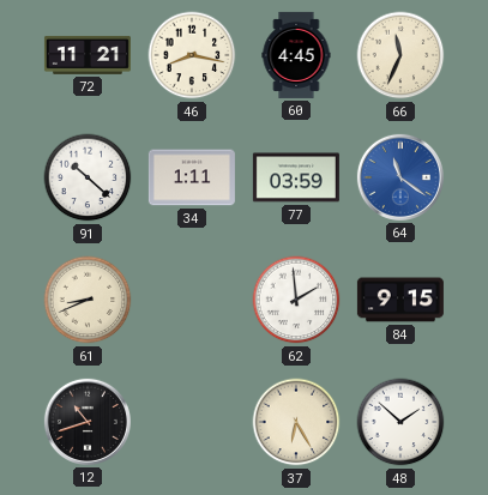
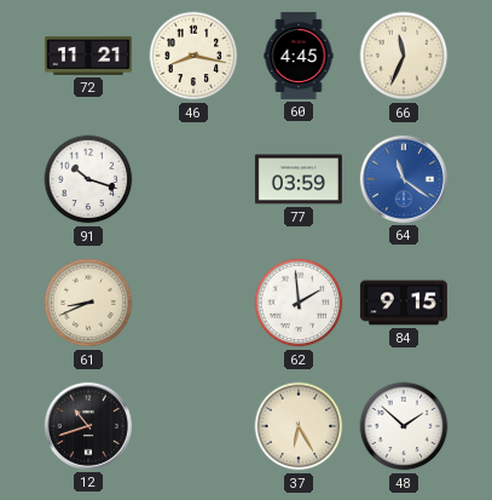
91: 10:22 -> 10:18 (88, 179)
34: 1:11 -> none (192, 177)
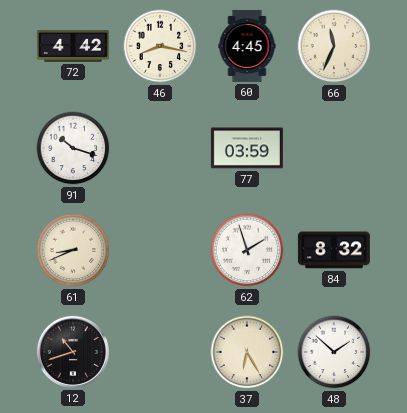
72: 11:21 -> 4:42 (73, 46)
64: 11:21 -> none (404, 179)
62: 1:59 -> 1:57 (247, 250)
84: 9:15 -> 8:32 (334, 250)
